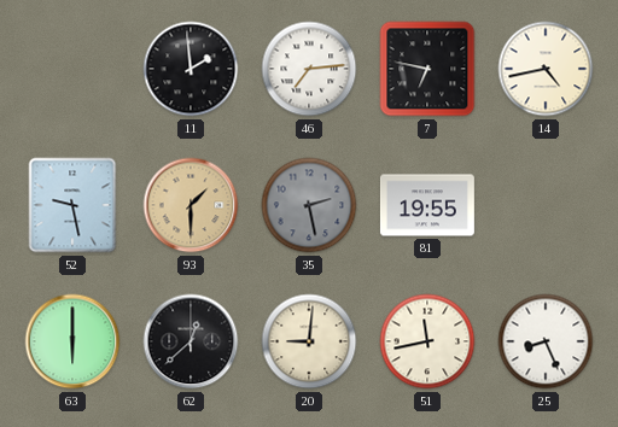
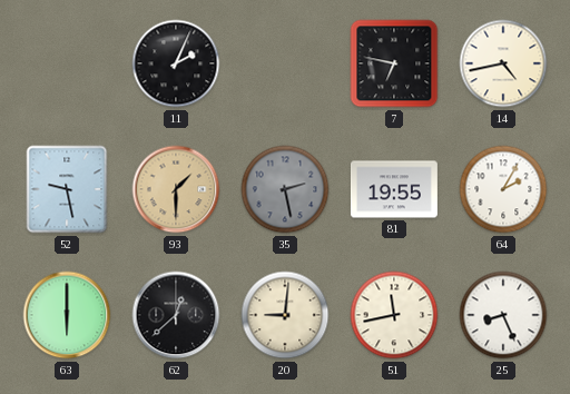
11: 1:59 -> 2:04 (176, 63)
46: 7:14 -> none (309, 69)
64: none -> 2:05 (503, 189)
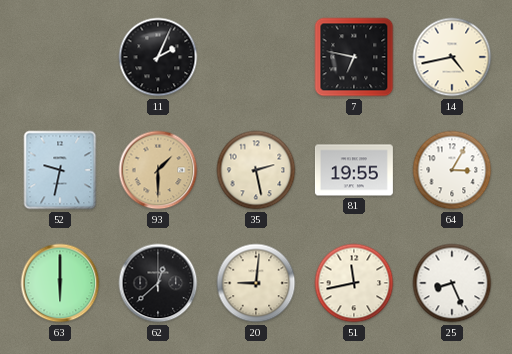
52: 9:28 -> 9:32 (60, 170)
35 dial: grey -> cream (256, 170)
64: 2:05 -> 3:05 (452, 170)
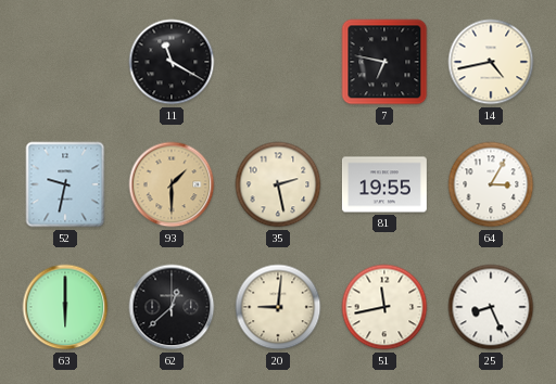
11: 2:04 -> 11:20 (172, 62)
